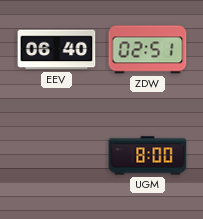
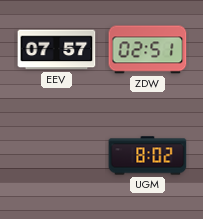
EEV: 06:40 -> 07:57 (57, 50)
UGM: 8:00 -> 8:02 (148, 156)
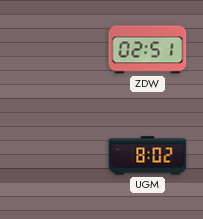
EEV: 07:57 -> none (57, 50)
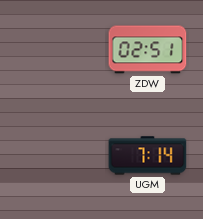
UGM: 8:02 -> 7:14 (148, 156)
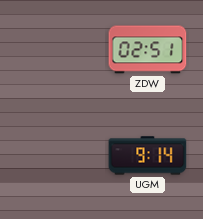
UGM: 7:14 -> 9:14 (148, 156)
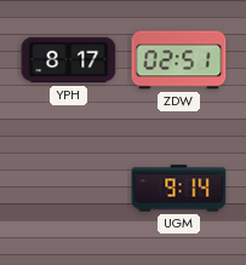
YPH: none -> 8:17 (69, 61)
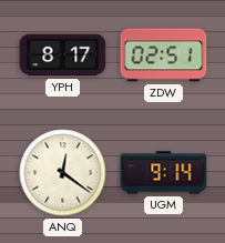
ANQ: none -> 12:21 (63, 173)
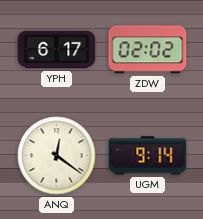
YPH: 8:17 -> 6:17 (57, 50)
ZDW: 02:51 -> 02:02 (148, 50)
